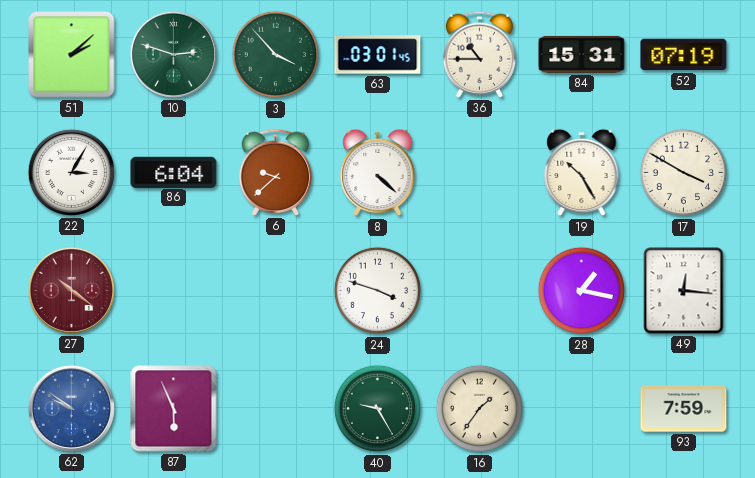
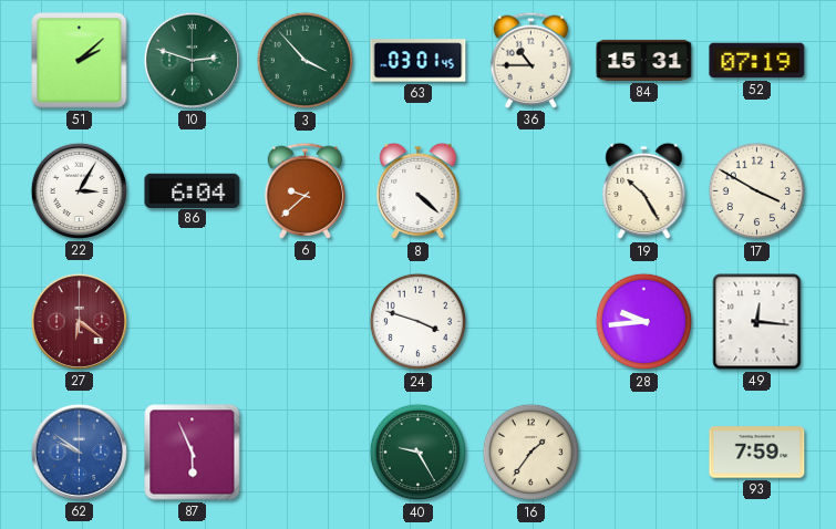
27: 10:21 -> 6:21 (79, 321)
28: 1:17 -> 9:44 (644, 322)
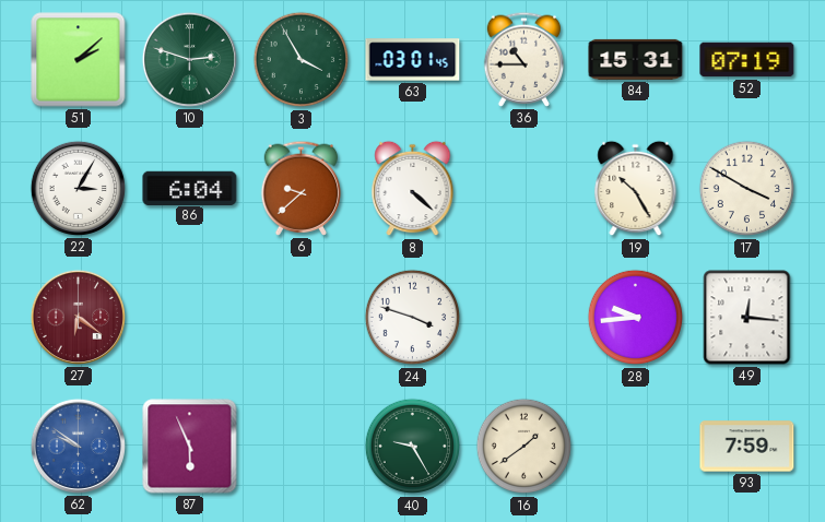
3: 3:53 -> 3:55 (302, 60)
16: 1:36 -> 1:39 (525, 447)
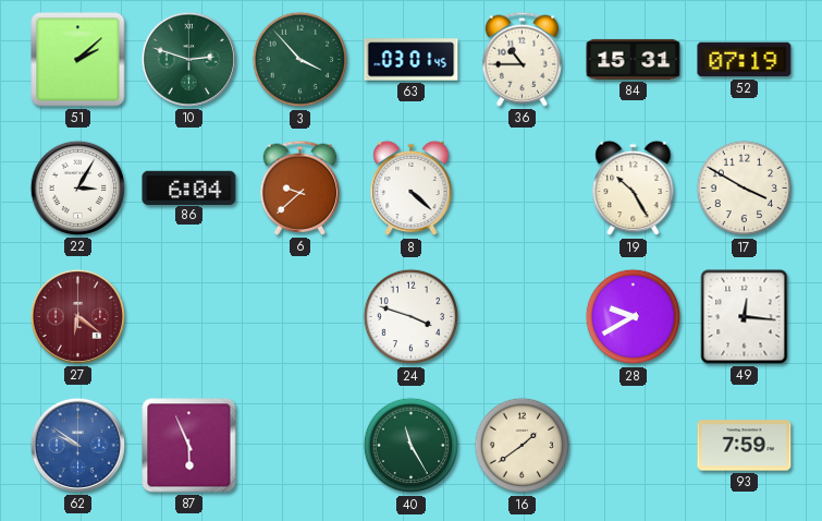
3: 3:55 -> 3:53 (300, 60)
28: 9:44 -> 9:40 (634, 317)
40: 9:25 -> 11:25 (412, 446)
